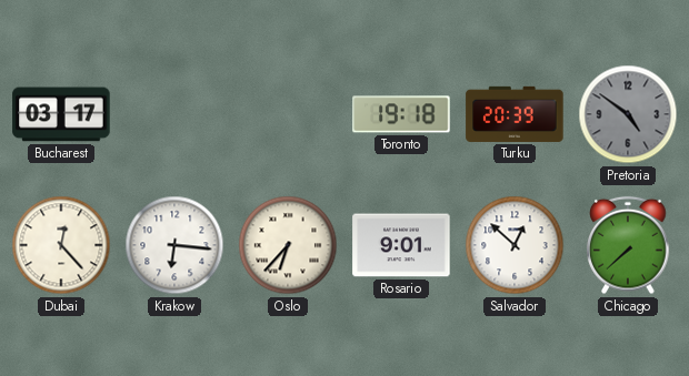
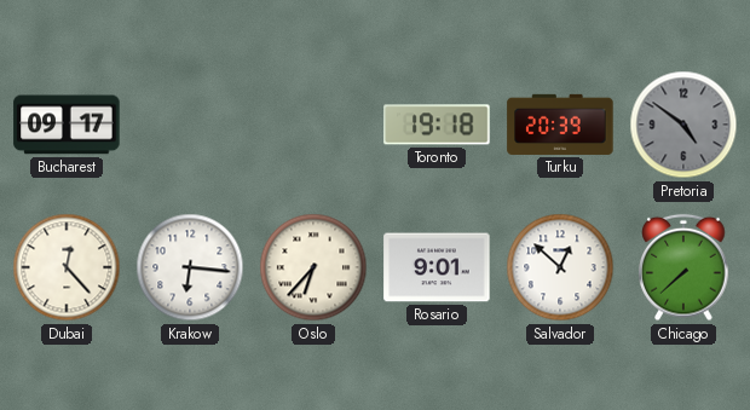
Bucharest: 03:17 -> 09:17 (67, 125)
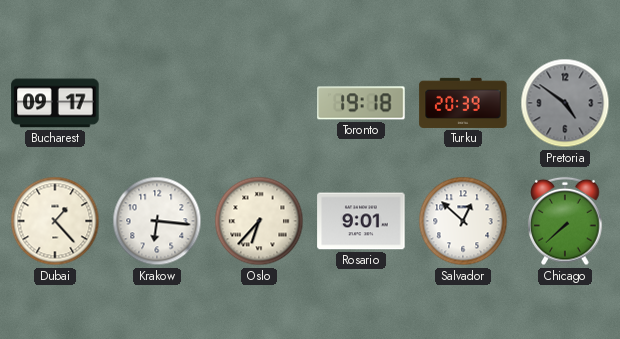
Dubai: 12:23 -> 1:23 (55, 221)
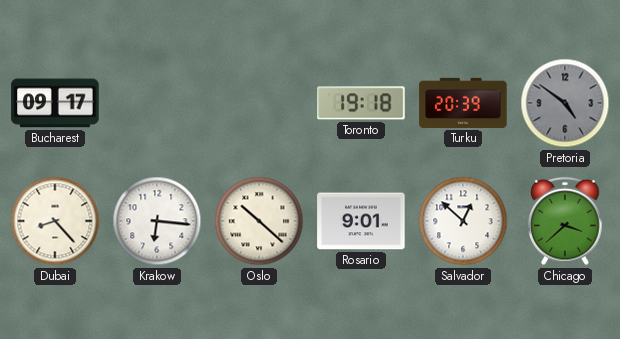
Dubai: 1:23 -> 8:23 (55, 221)
Oslo: 6:37 -> 10:22 (259, 221)
Chicago: 7:38 -> 3:38 (565, 221)
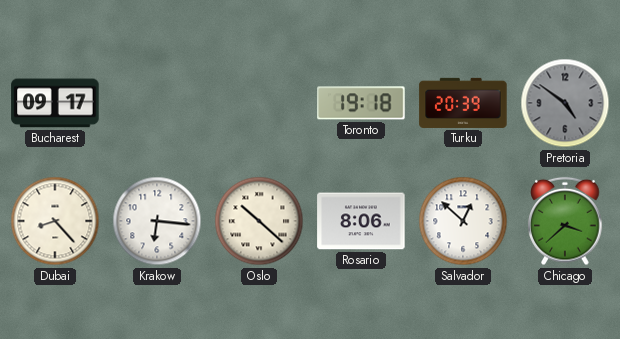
Rosario: 9:01 -> 8:06 (361, 221)
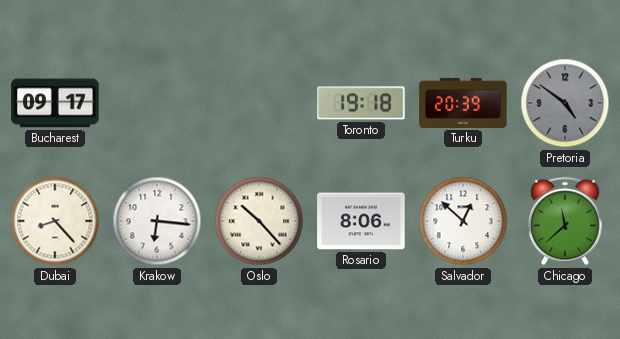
Oslo: 10:22 -> 10:23 (259, 221)
Chicago: 3:38 -> 11:38 (565, 221)
